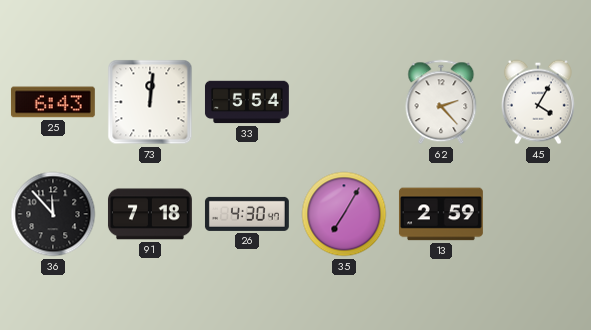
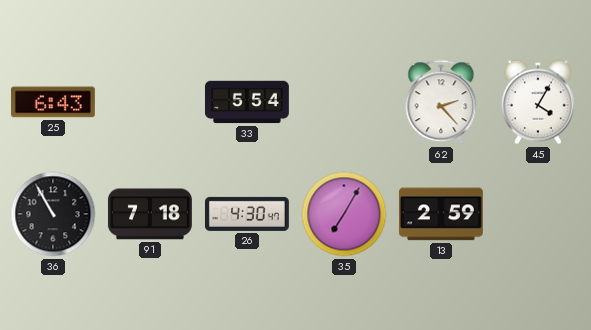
73: 12:01 -> none (150, 102)
36: 11:53 -> 10:55 (53, 214)
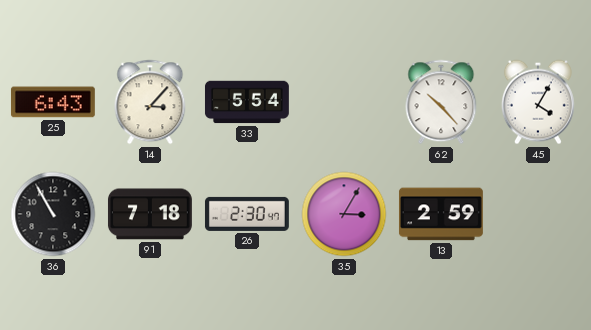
14: none -> 3:07 (150, 102)
62: 2:23 -> 10:23 (441, 102)
26: 4:30 -> 2:30 (247, 214)
35: 7:05 -> 3:05 (344, 214)
